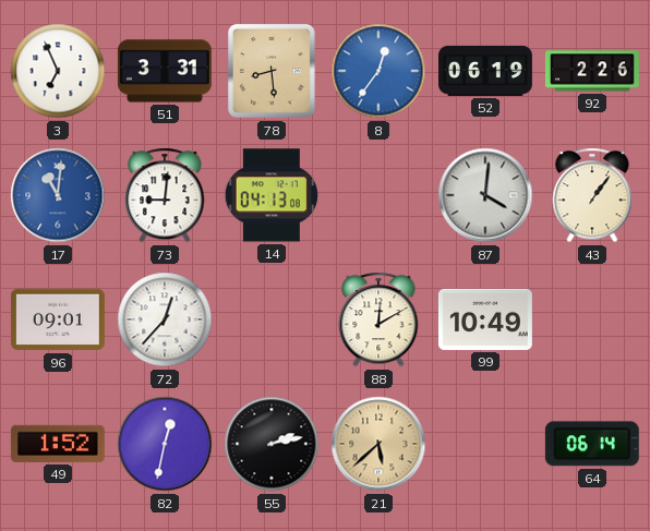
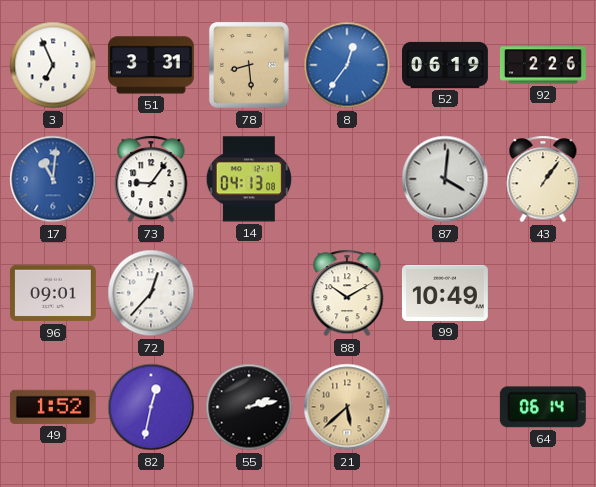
73: 9:01 -> 9:06 (151, 179)
88: 12:10 -> 10:10 (347, 293)
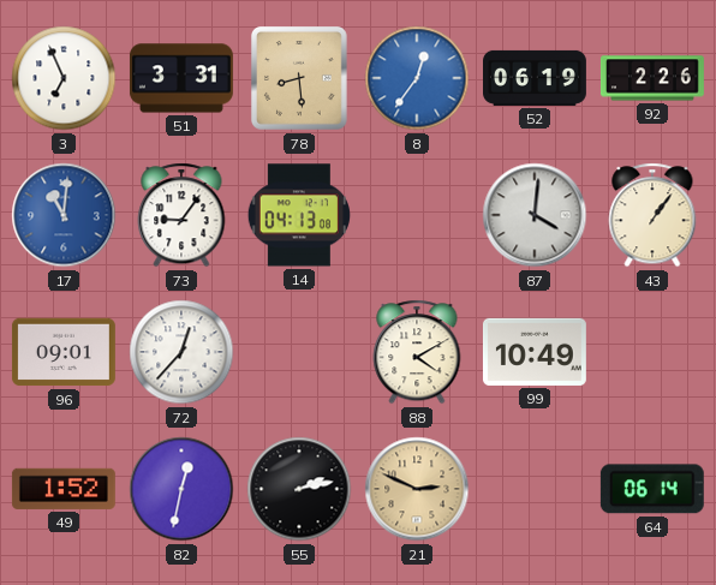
88: 10:10 -> 4:10 (417, 352)
21: 5:38 -> 2:49 (417, 489)
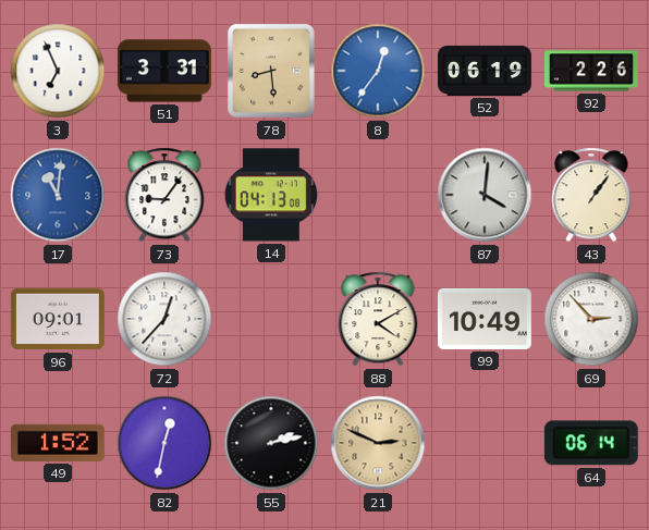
69: none -> 2:53 (591, 319)
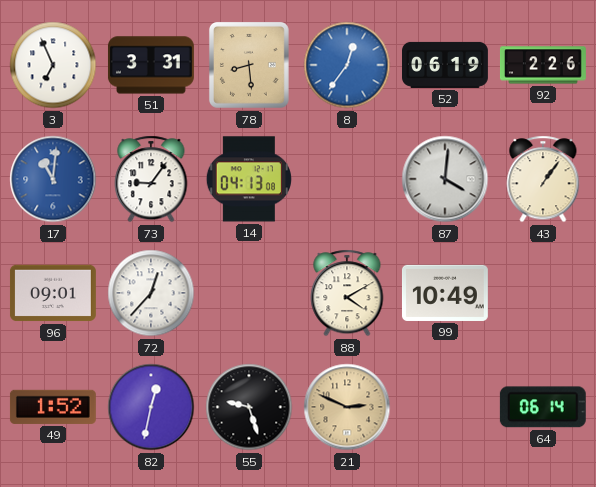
69: 2:53 -> none (591, 319)
55: 2:13 -> 9:27 (249, 407)
